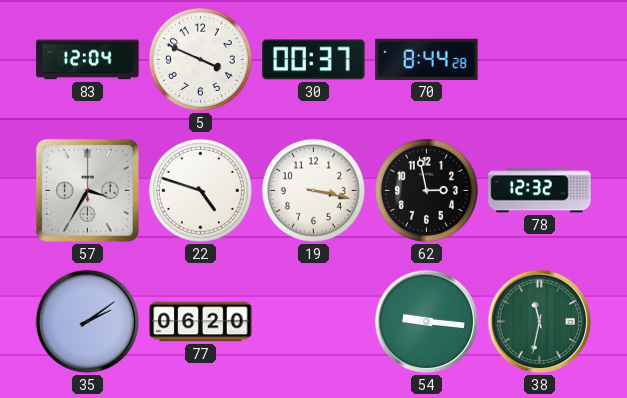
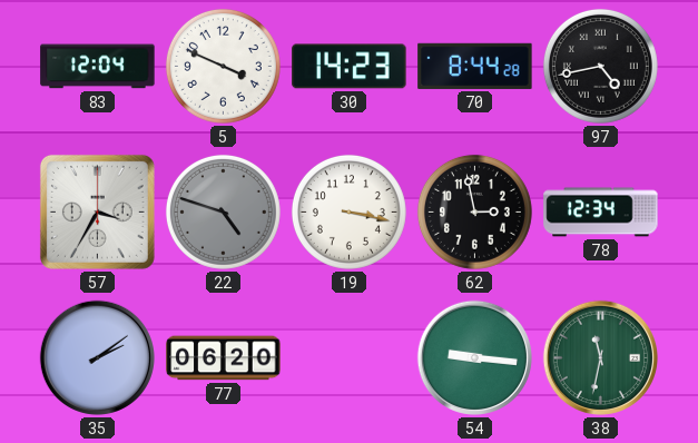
30: 00:37 -> 14:23 (350, 67)
97: none -> 4:43 (600, 66)
22 dial: white -> grey (223, 211)
78: 12:32 -> 12:34 (601, 213)
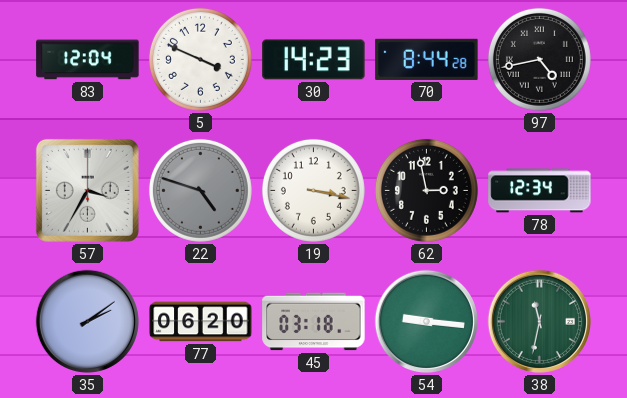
45: none -> 03:18 (314, 322)
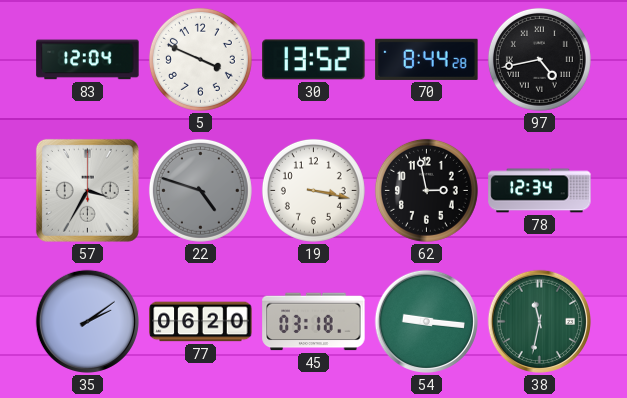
30: 14:23 -> 13:52 (314, 60)
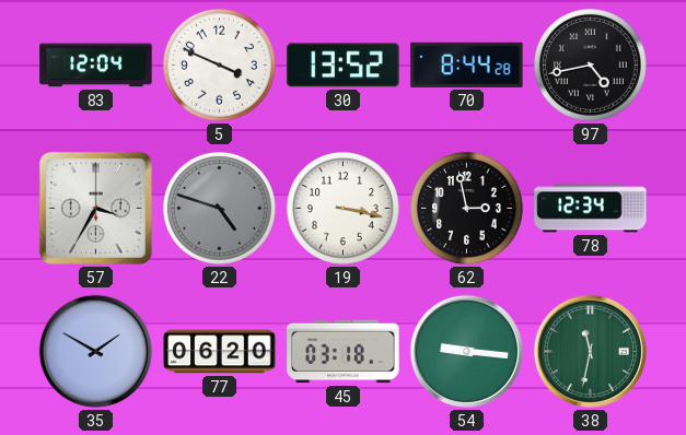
35: 2:09 -> 1:50 (95, 351)
